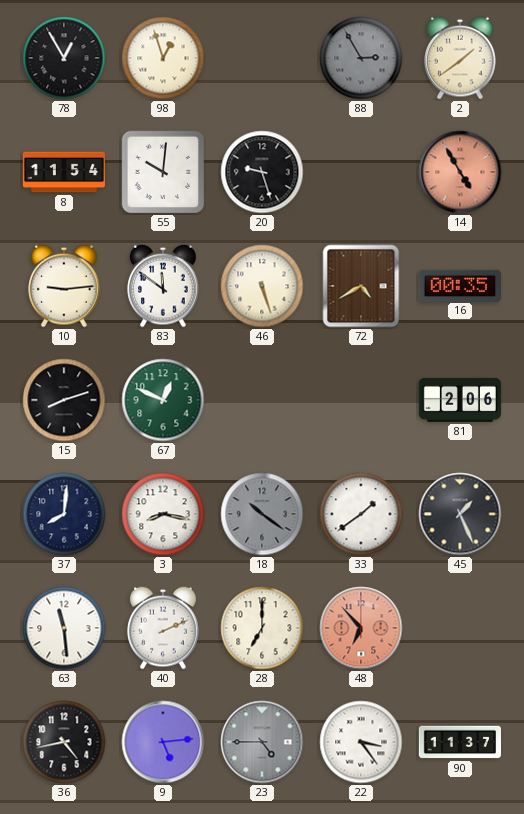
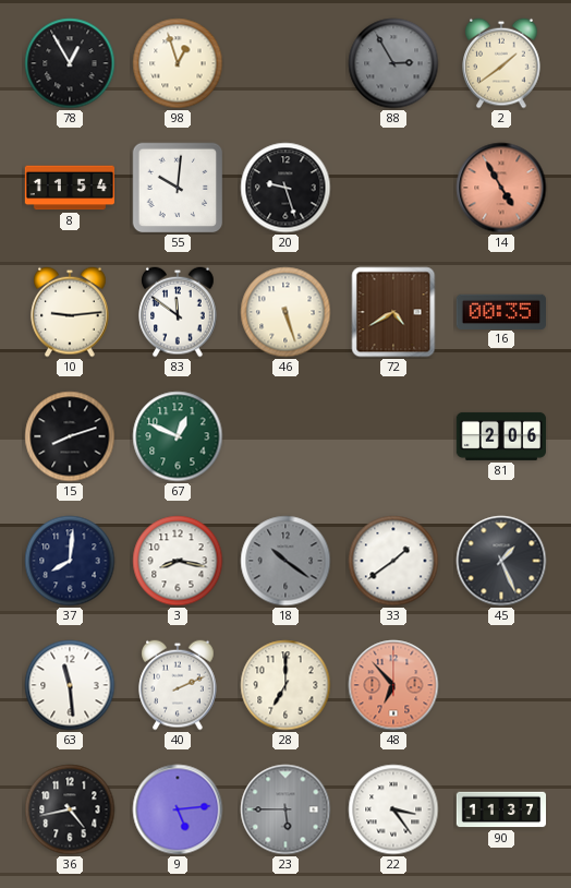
23: 4:45 -> 5:45 (285, 809)
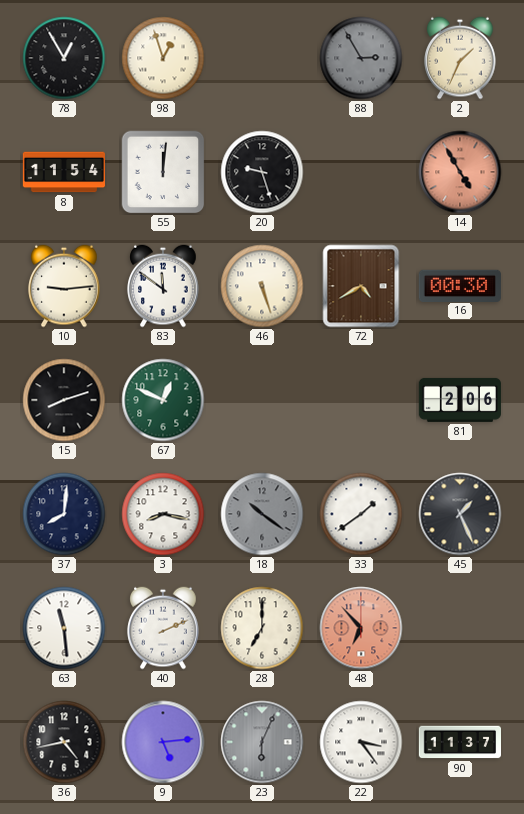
2: 1:39 -> 1:34 (460, 58)
55: 10:01 -> 12:01 (163, 172)
16: 00:35 -> 00:30 (460, 285)
23: 5:45 -> 6:04 (262, 742)
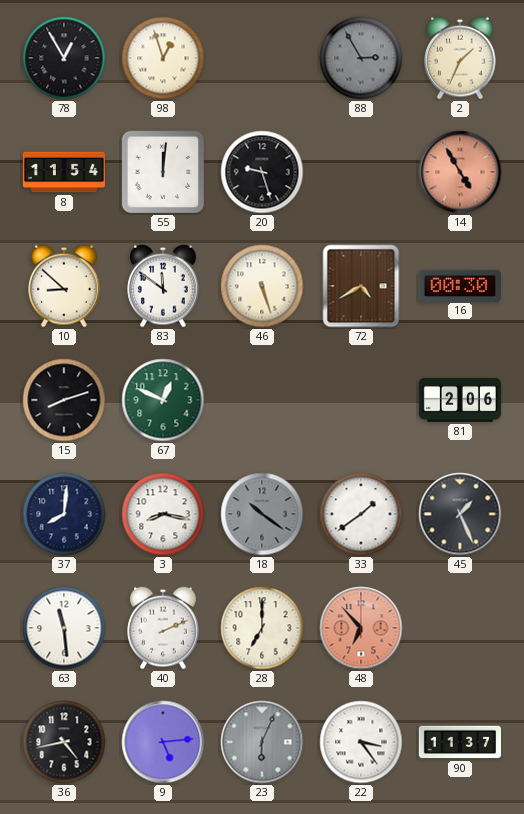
10: 9:14 -> 8:52 (64, 286)
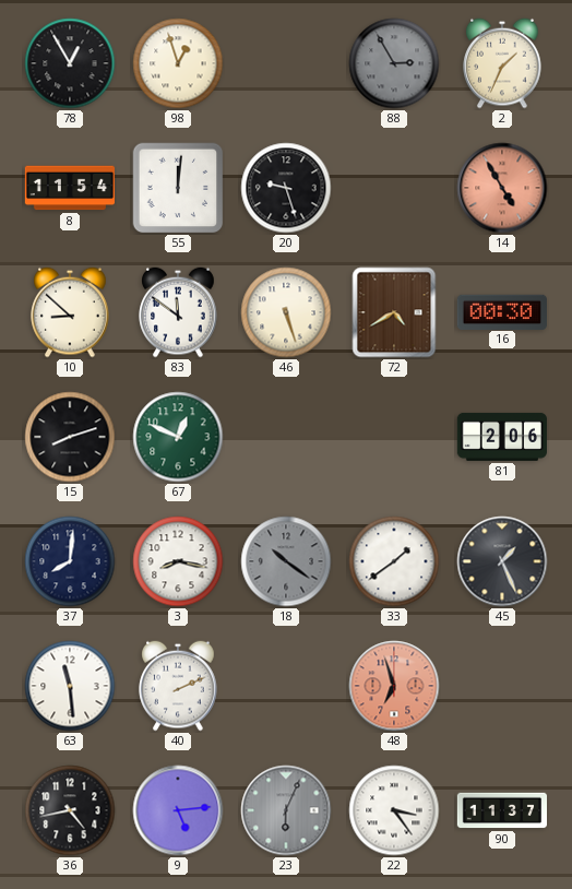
28: 7:00 -> none (262, 628)
48: 6:53 -> 6:57 (394, 686)
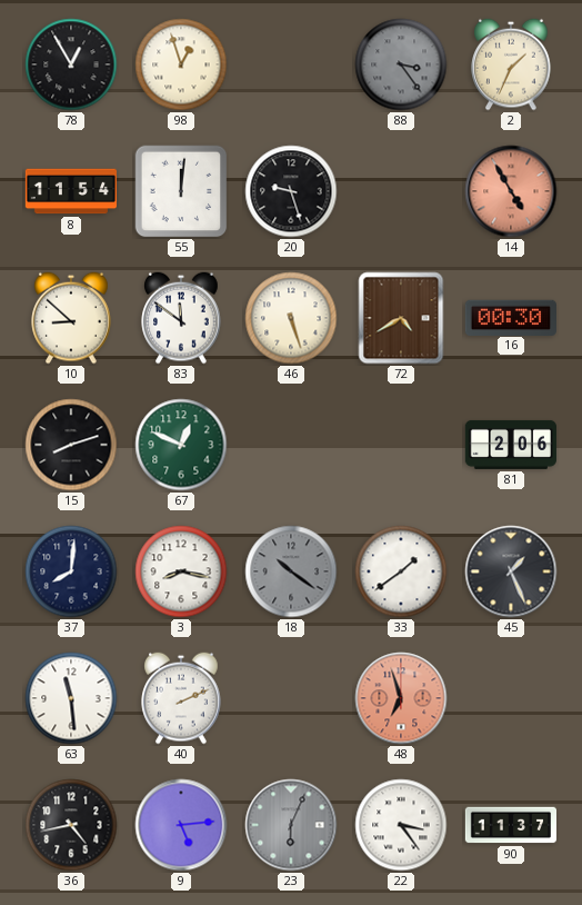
88: 2:55 -> 3:24 (401, 64)
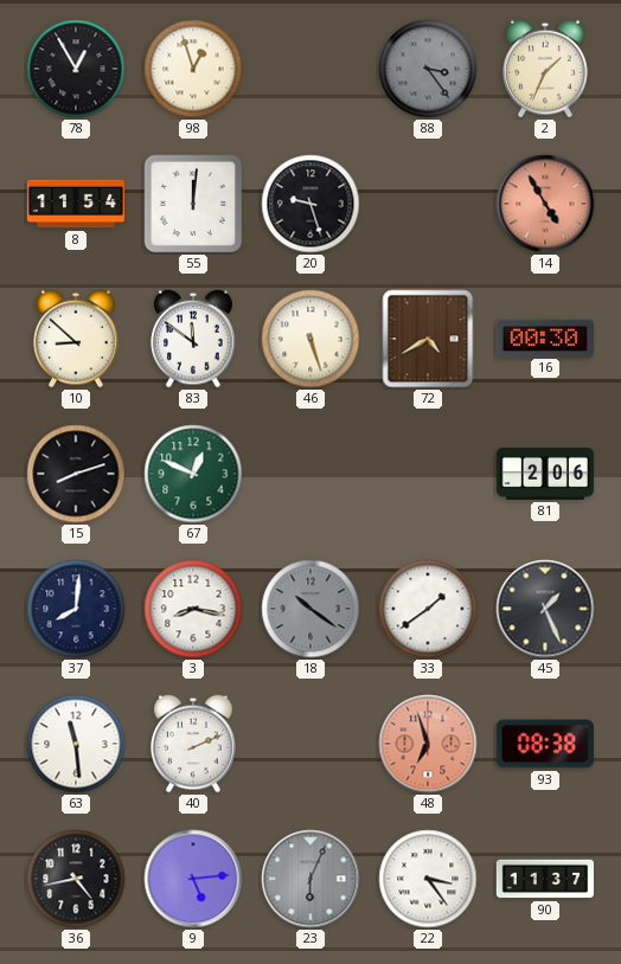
93: none -> 08:38 (545, 744)
